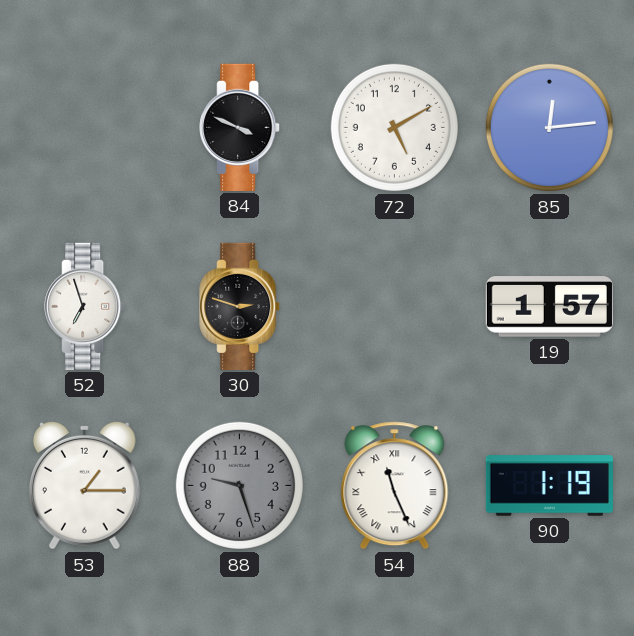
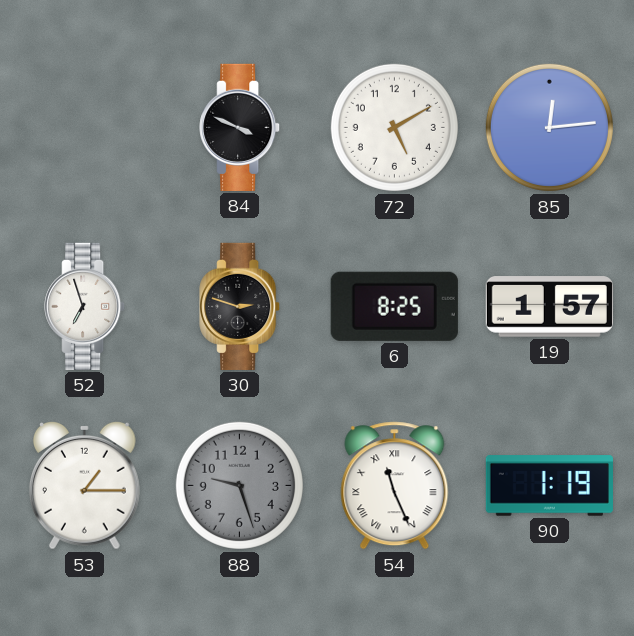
6: none -> 8:25 (394, 306)
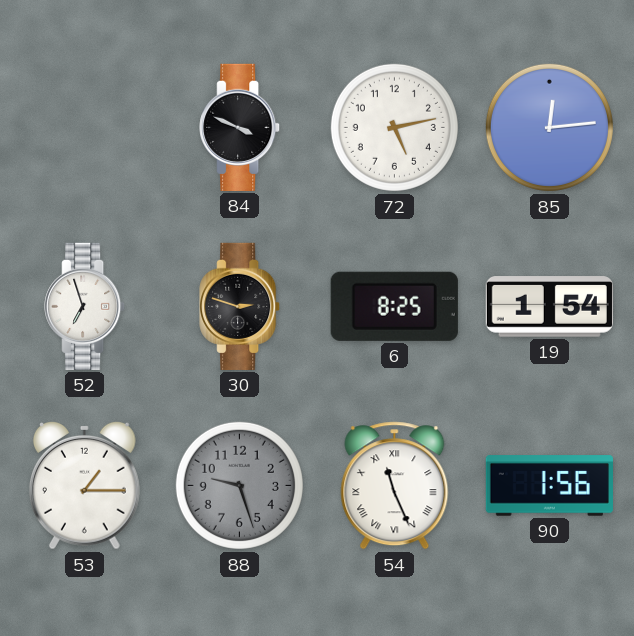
72: 5:10 -> 5:13 (394, 127)
19: 1:57 -> 1:54 (549, 307)
90: 1:19 -> 1:56 (549, 486)
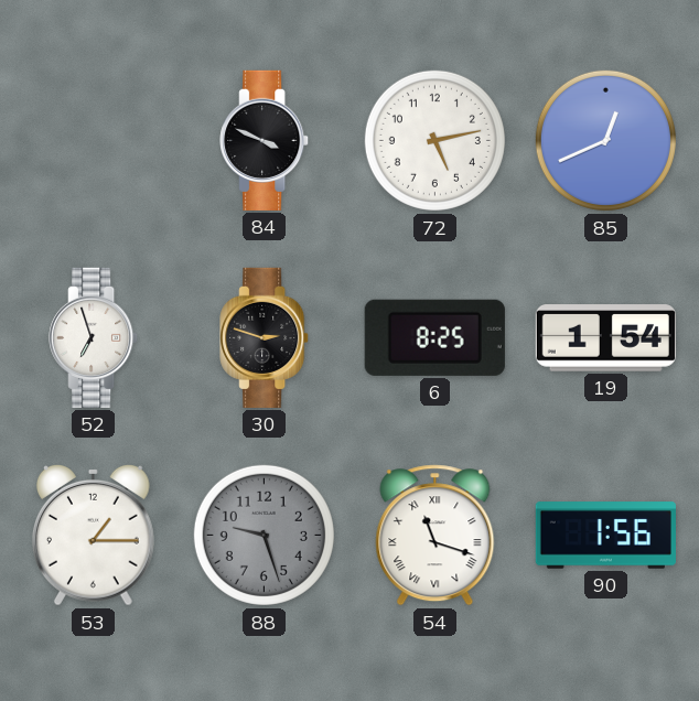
85: 12:14 -> 12:41 (605, 140)
54: 11:26 -> 11:18 (435, 536)
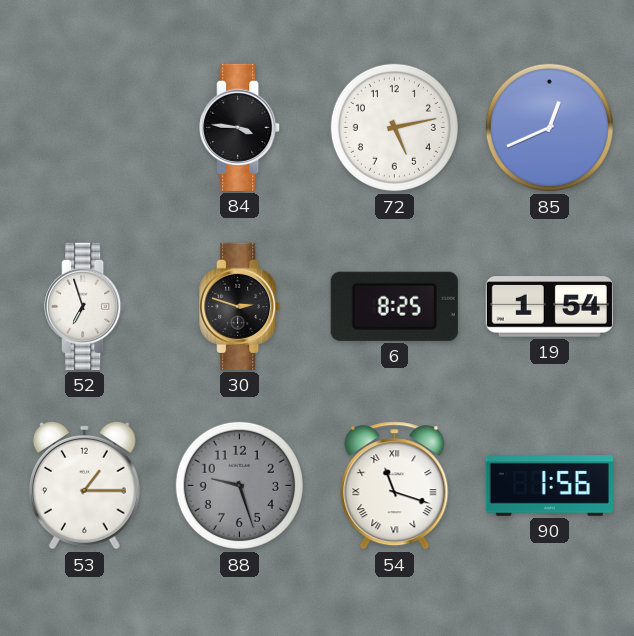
84: 3:49 -> 3:46 (240, 127)
